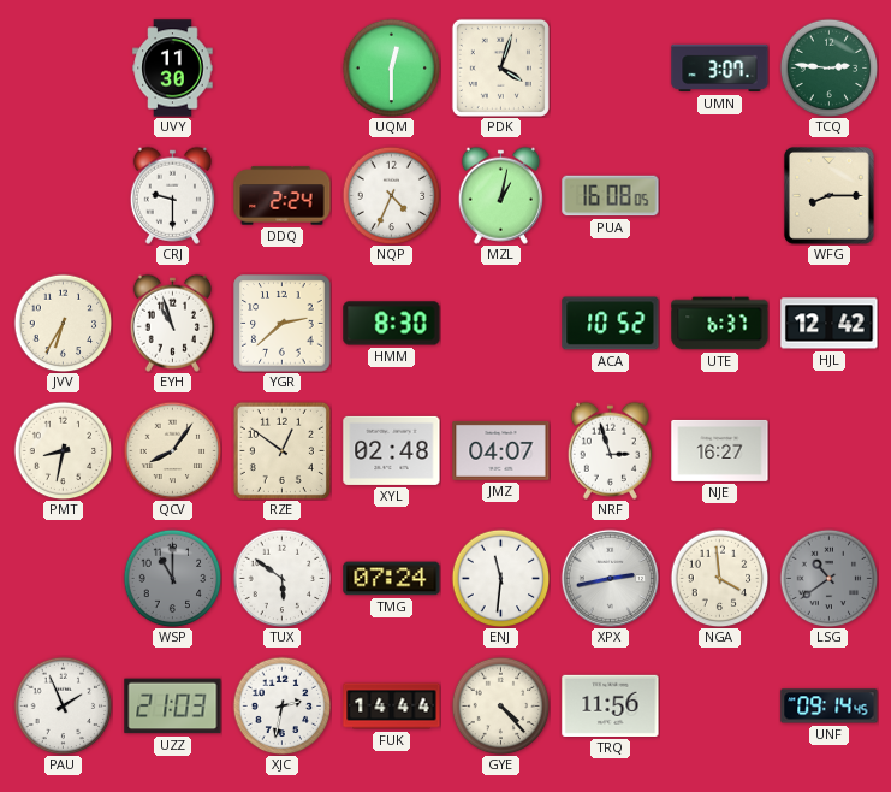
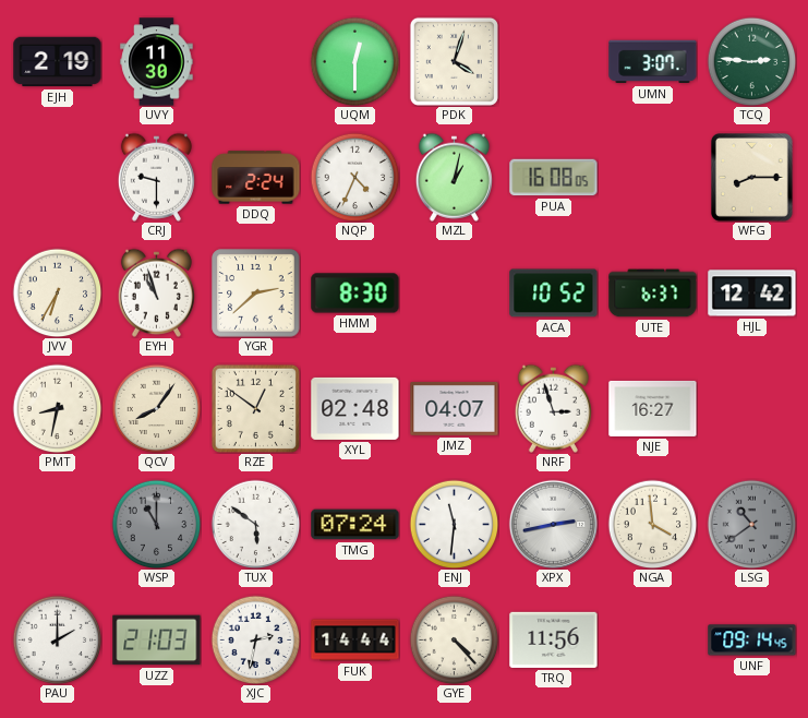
EJH: none -> 2:19 (58, 62)
PAU: 1:56 -> 2:00 (57, 639)
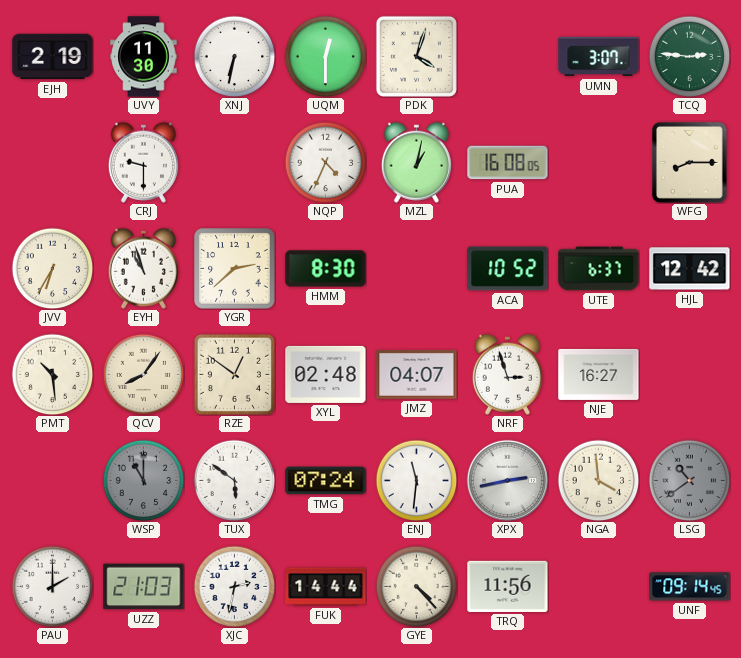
XNJ: none -> 6:32 (234, 56)
DDQ: 2:24 -> none (256, 178)
PMT: 8:32 -> 10:29 (52, 374)
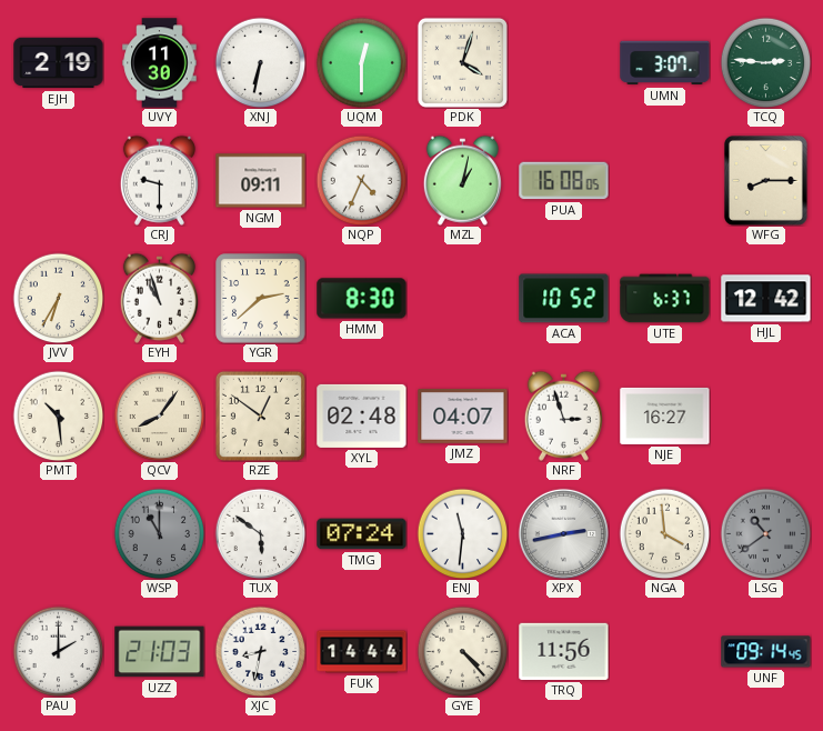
NGM: none -> 09:11 (261, 181)
XJC: 2:32 -> 8:32 (260, 651)
